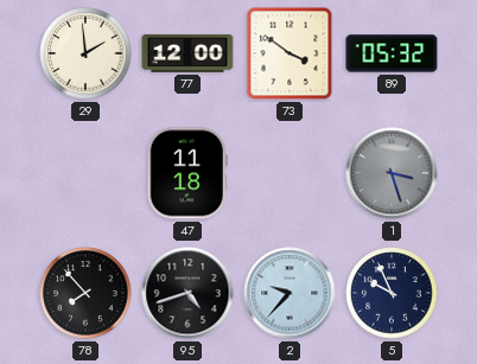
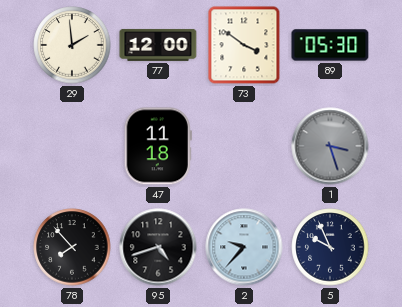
89: 05:32 -> 05:30 (330, 45)
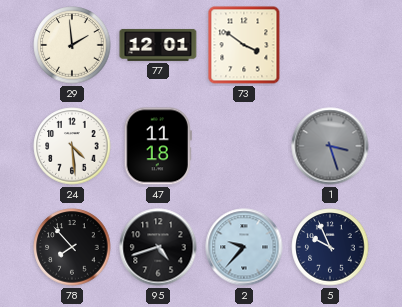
77: 12:00 -> 12:01 (158, 45)
89: 05:30 -> none (330, 45)
24: none -> 4:29 (72, 146)
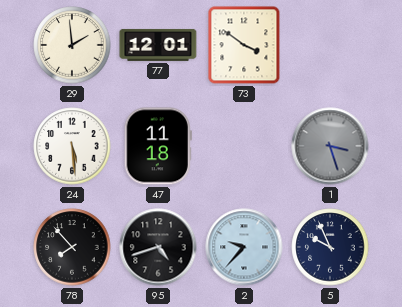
24: 4:29 -> 5:29 (72, 146)
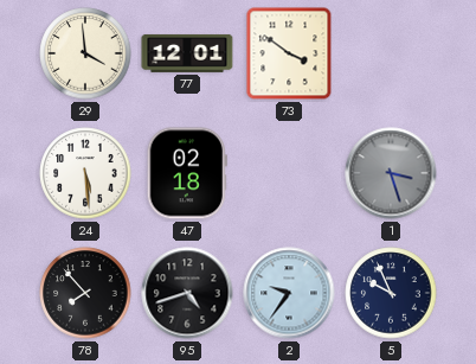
29: 1:59 -> 3:59 (85, 53)
47: 11:18 -> 02:18 (187, 173)
2: 9:37 -> 9:36 (289, 293)
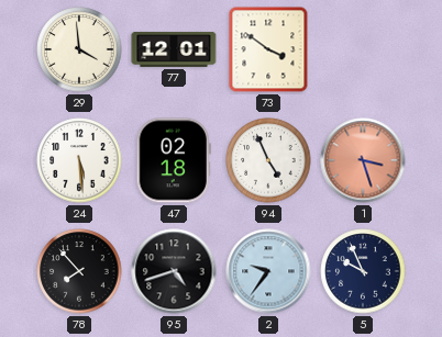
94: none -> 4:56 (268, 160)
1 dial: grey -> salmon (363, 160)
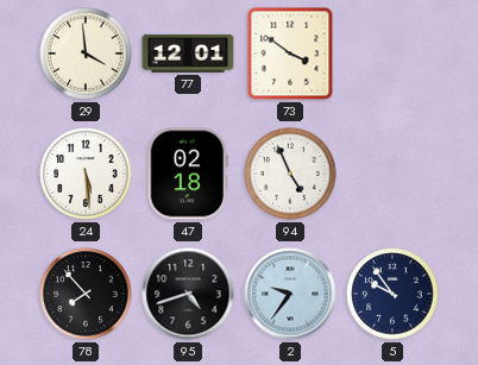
1: 3:27 -> none (363, 160)
5: 9:56 -> 9:54 (392, 294)
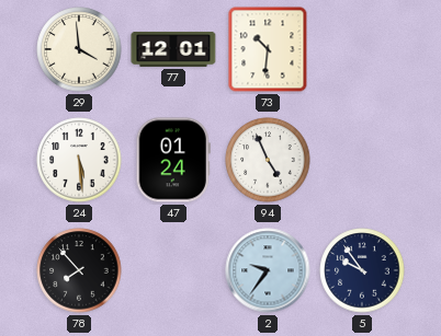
73: 3:51 -> 10:31 (268, 49)
47: 02:18 -> 01:24 (173, 160)
95: 4:42 -> none (188, 294)
